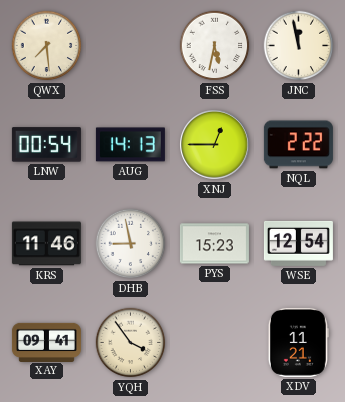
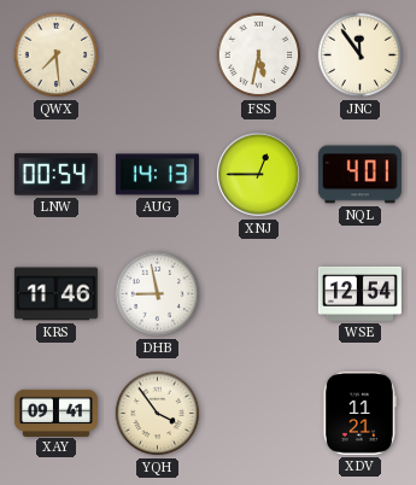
JNC: 11:58 -> 11:54 (361, 55)
NQL: 2:22 -> 4:01 (359, 175)
PYS: 15:23 -> none (214, 244)
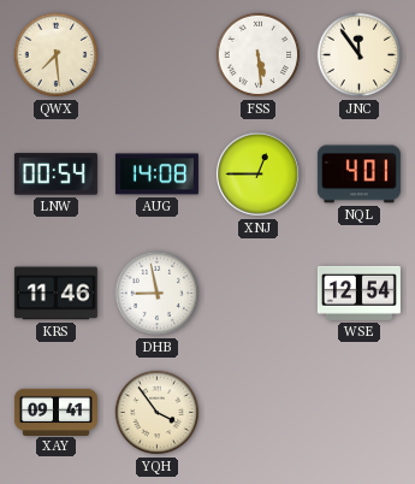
FSS: 5:32 -> 5:29 (259, 55)
AUG: 14:13 -> 14:08 (156, 175)
XDV: 11:21 -> none (359, 413)
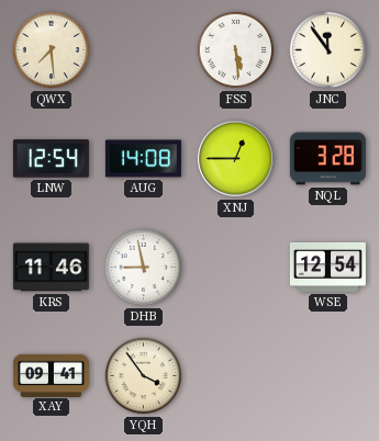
LNW: 00:54 -> 12:54 (51, 159)
NQL: 4:01 -> 3:28 (327, 159)
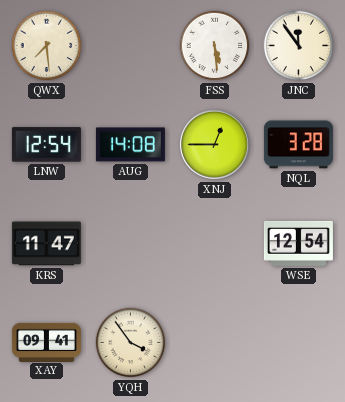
KRS: 11:46 -> 11:47 (46, 244)
DHB: 8:58 -> none (144, 268)
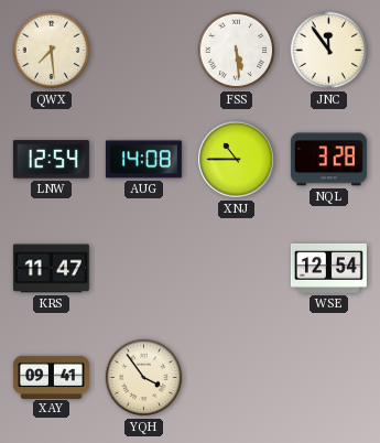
XNJ: 12:45 -> 10:45 (237, 160)
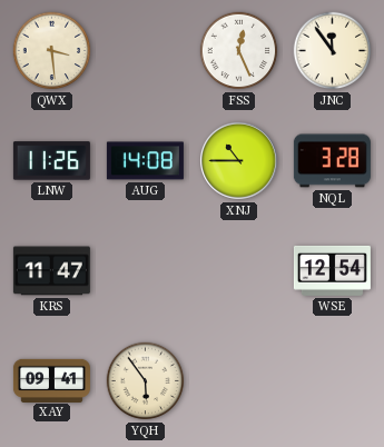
QWX: 7:29 -> 3:29 (52, 51)
FSS: 5:29 -> 12:26 (239, 51)
LNW: 12:54 -> 11:26 (51, 161)
YQH: 3:54 -> 5:54 (146, 381)
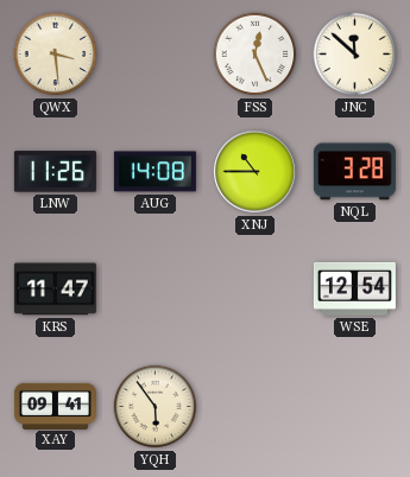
JNC: 11:54 -> 11:52 (355, 55)
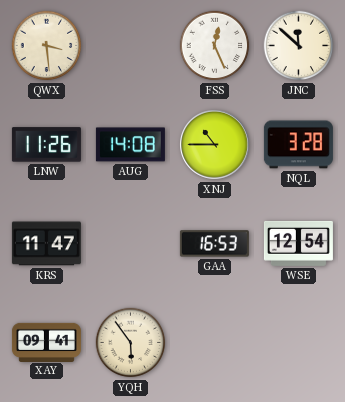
GAA: none -> 16:53 (214, 244)
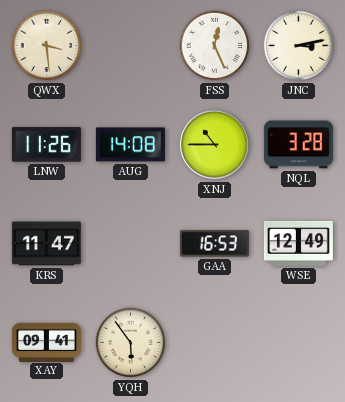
JNC: 11:52 -> 3:13 (299, 46)
WSE: 12:54 -> 12:49 (298, 243)
